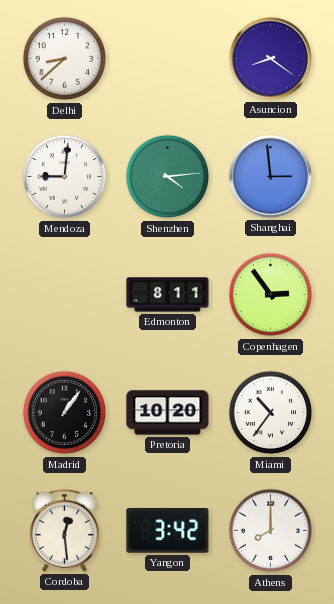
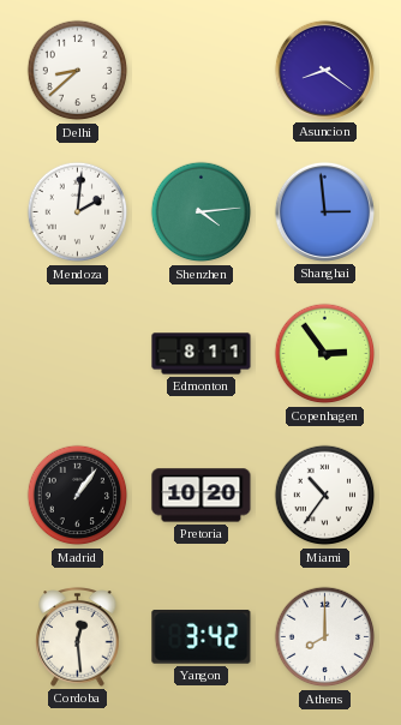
Mendoza: 9:01 -> 2:01 (78, 212)
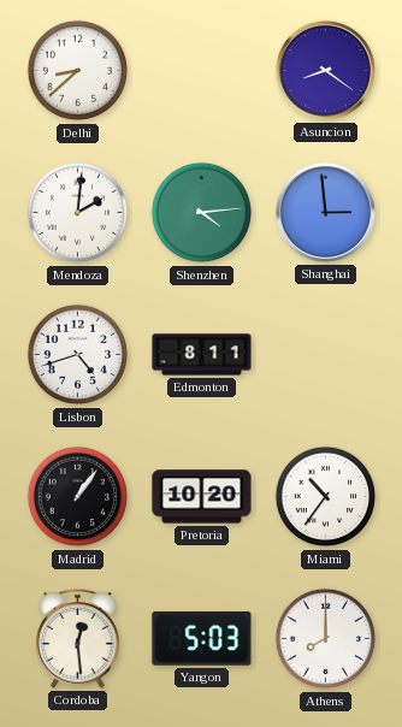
Lisbon: none -> 4:42 (78, 355)
Copenhagen: 2:54 -> none (325, 354)
Yangon: 3:42 -> 5:03 (202, 639)
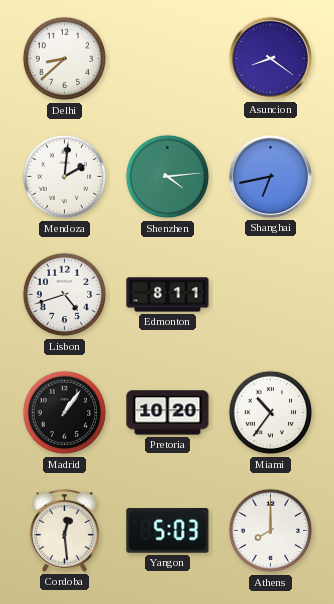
Shanghai: 2:59 -> 6:43 (270, 176)
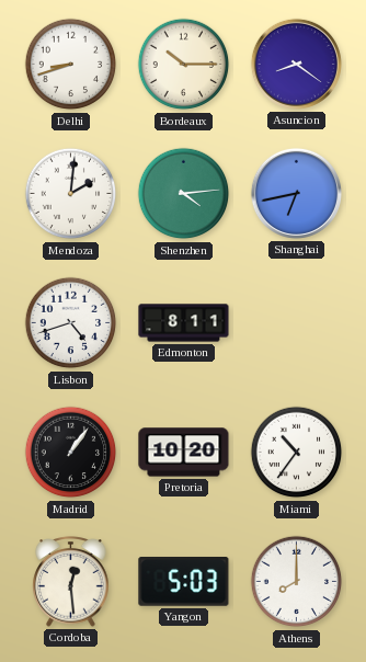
Delhi: 8:38 -> 8:42 (71, 65)
Bordeaux: none -> 10:15 (184, 65)
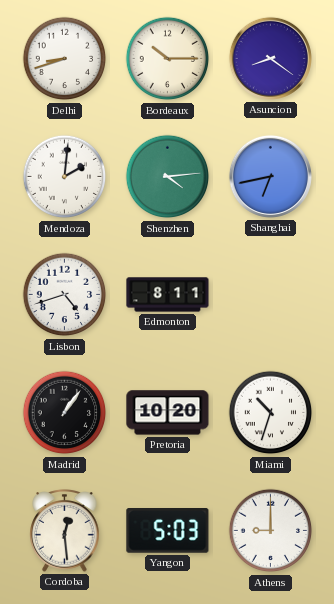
Miami: 10:36 -> 10:33 (271, 413)
Athens: 8:00 -> 9:00 (271, 531)
